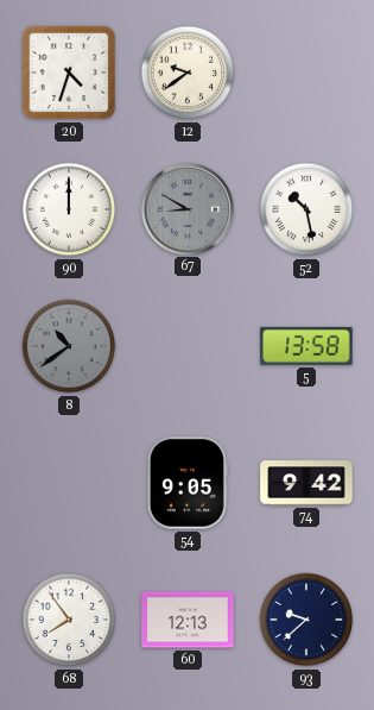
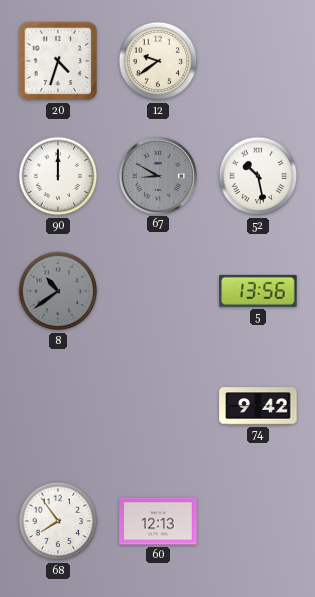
5: 13:58 -> 13:56 (258, 291)
54: 9:05 -> none (188, 483)
93: 9:38 -> none (306, 620)
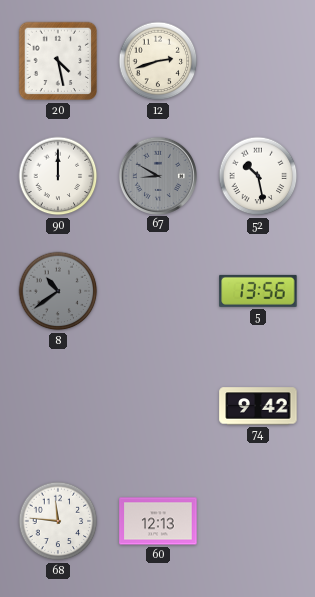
20: 4:33 -> 4:28 (58, 61)
12: 9:39 -> 2:42 (158, 61)
68: 7:54 -> 11:46 (58, 521)
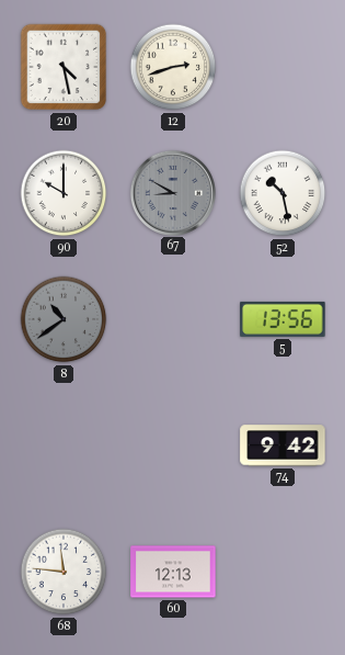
90: 12:00 -> 10:00 (64, 193)
